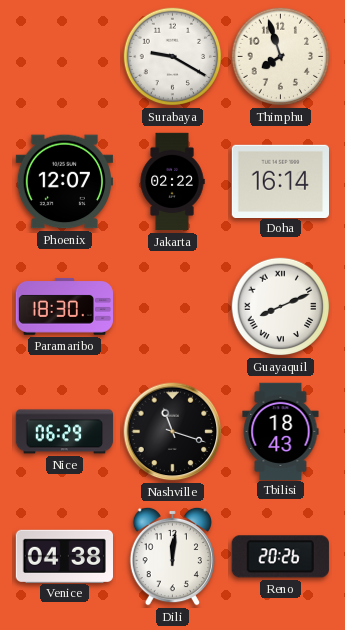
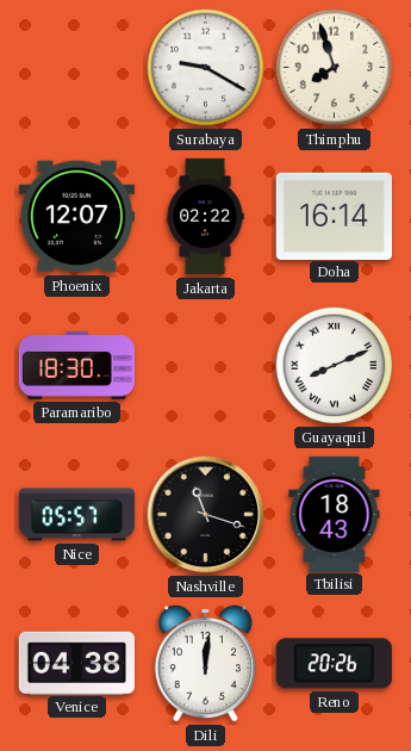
Nice: 06:29 -> 05:57 (77, 515)
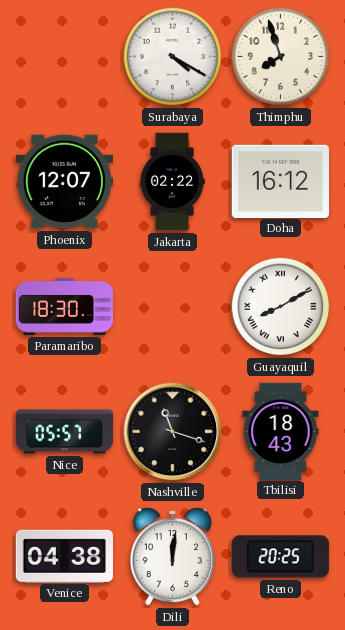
Surabaya: 9:20 -> 4:20 (173, 57)
Doha: 16:14 -> 16:12 (280, 181)
Guayaquil: 8:11 -> 8:10 (281, 307)
Reno: 20:26 -> 20:25 (280, 557)
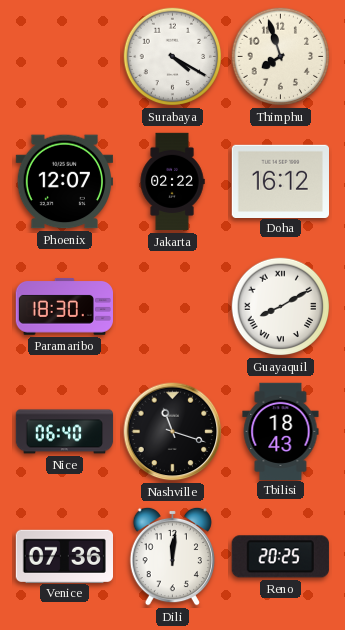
Nice: 05:57 -> 06:40 (65, 432)
Venice: 04:38 -> 07:36 (64, 556)
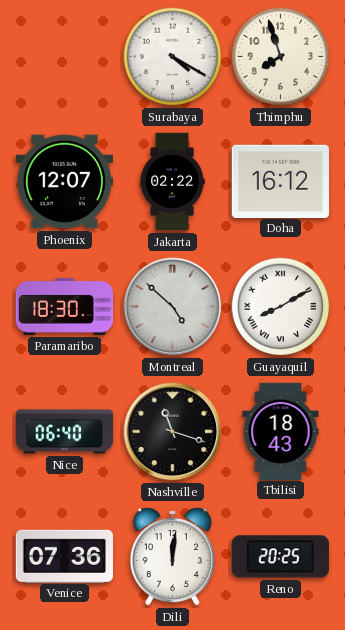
Montreal: none -> 4:52 (173, 307)
